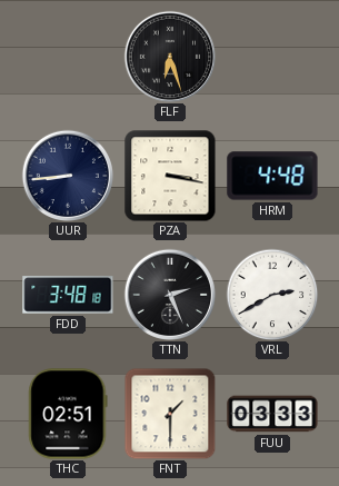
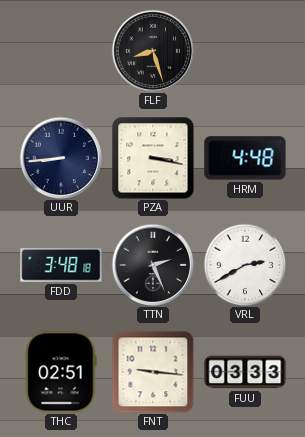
FLF: 6:27 -> 8:27 (153, 51)
FNT: 1:30 -> 9:16 (153, 372)
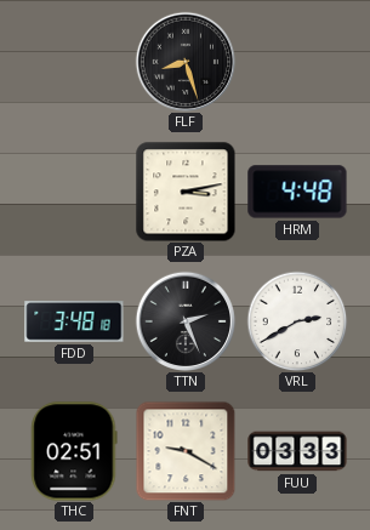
UUR: 8:44 -> none (61, 158)
PZA: 3:17 -> 3:13 (186, 192)
FNT: 9:16 -> 9:20 (186, 451)
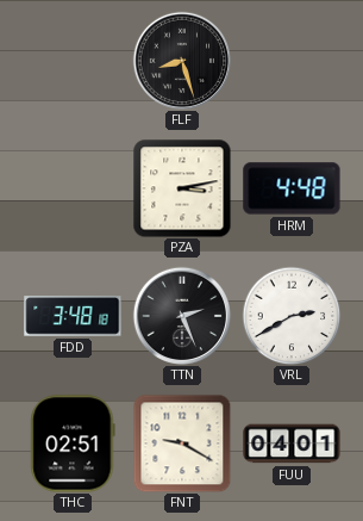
FUU: 03:33 -> 04:01 (292, 444)
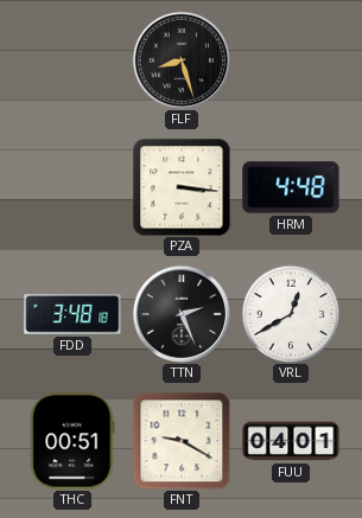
PZA: 3:13 -> 3:16 (182, 187)
VRL: 2:40 -> 12:40 (291, 314)
THC: 02:51 -> 00:51 (72, 441)
